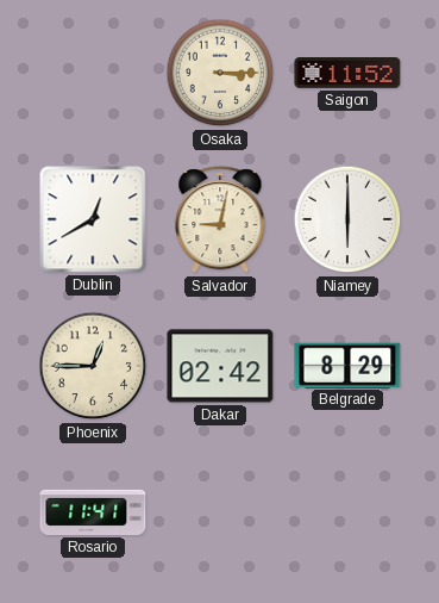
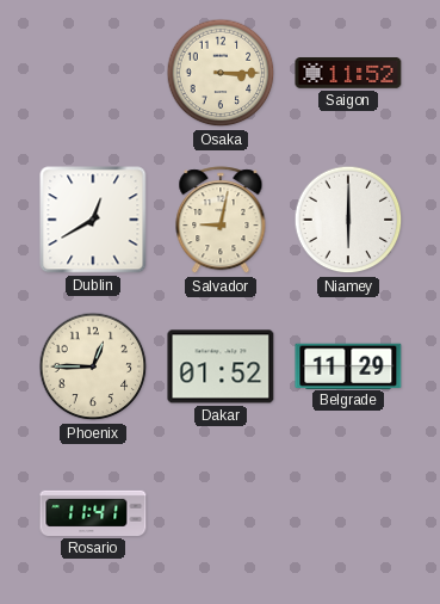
Dakar: 02:42 -> 01:52 (221, 366)
Belgrade: 8:29 -> 11:29 (348, 365)
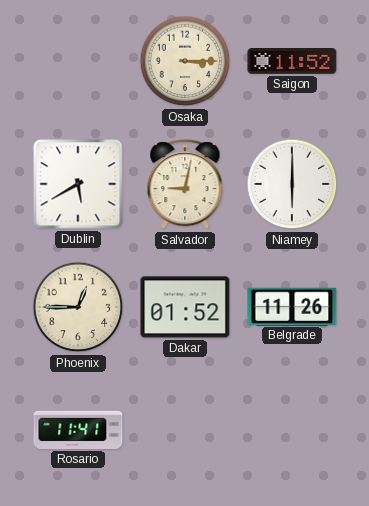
Dublin: 12:40 -> 5:40 (78, 184)
Belgrade: 11:29 -> 11:26 (292, 306)
